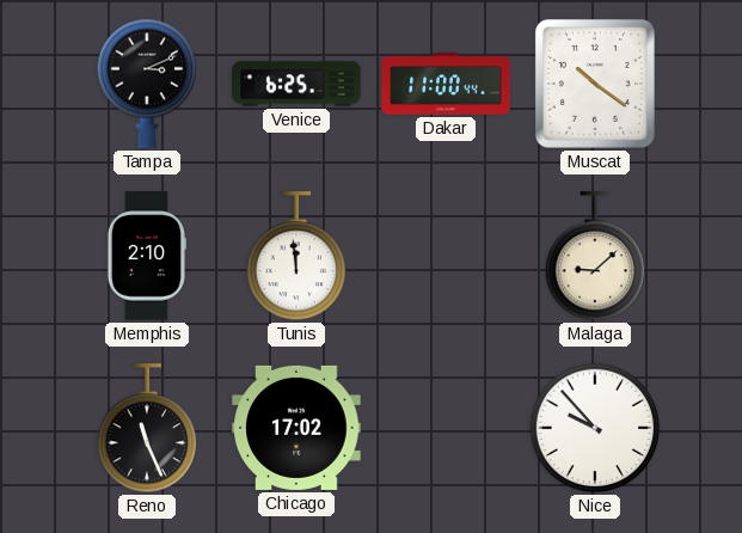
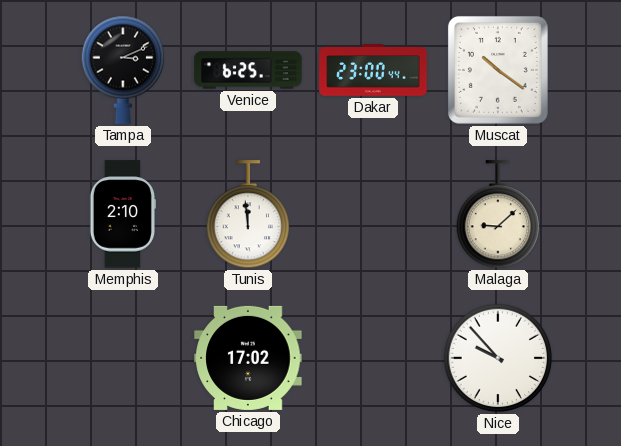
Dakar: 11:00 -> 23:00 (373, 70)
Reno: 11:26 -> none (146, 429)
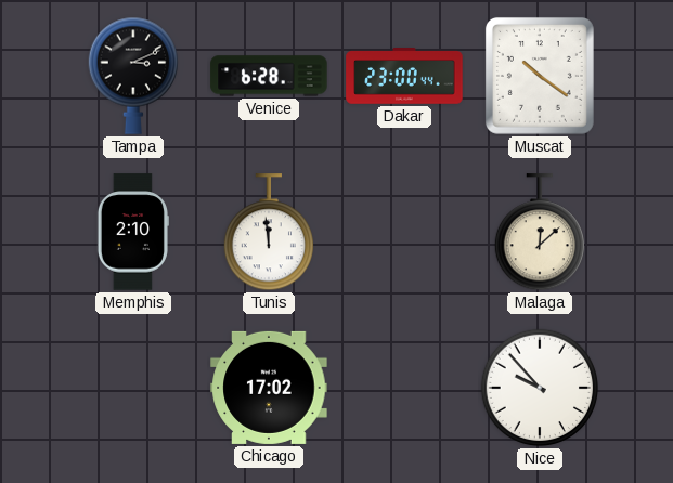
Venice: 6:25 -> 6:28 (269, 76)
Malaga: 9:08 -> 12:08 (539, 233)
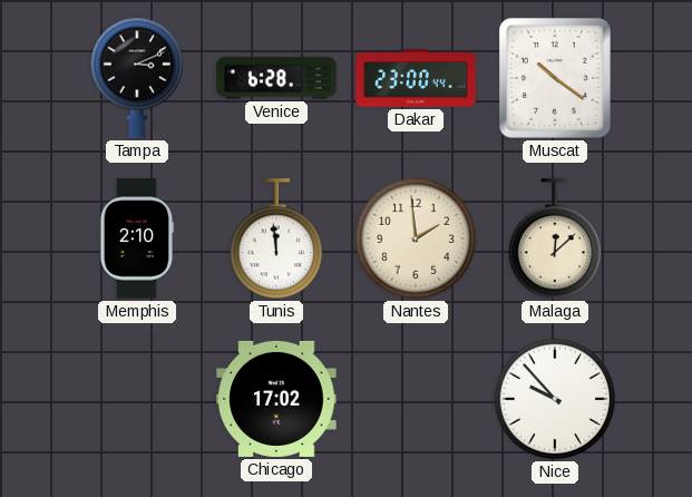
Nantes: none -> 1:59 (416, 238)
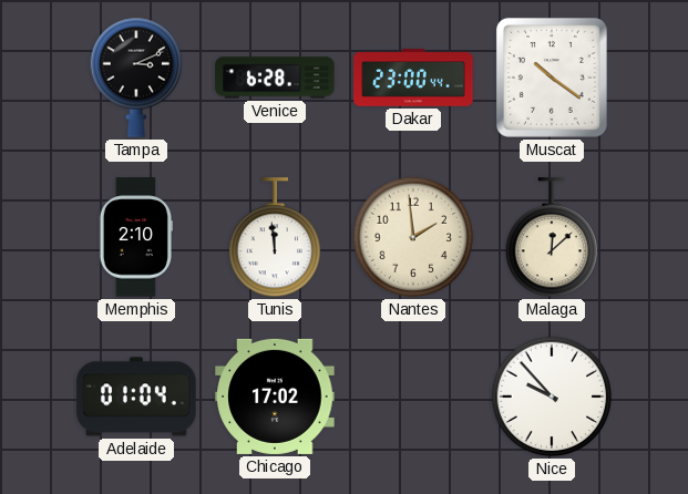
Adelaide: none -> 01:04 (136, 397)
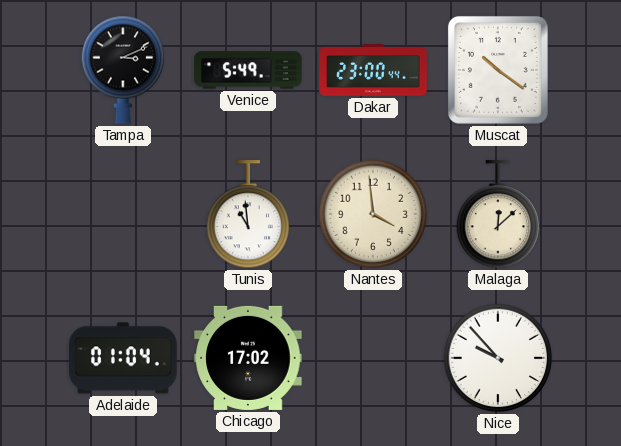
Venice: 6:28 -> 5:49 (248, 70)
Memphis: 2:10 -> none (135, 237)
Tunis: 11:59 -> 10:59 (247, 215)
Nantes: 1:59 -> 3:59 (373, 214)
